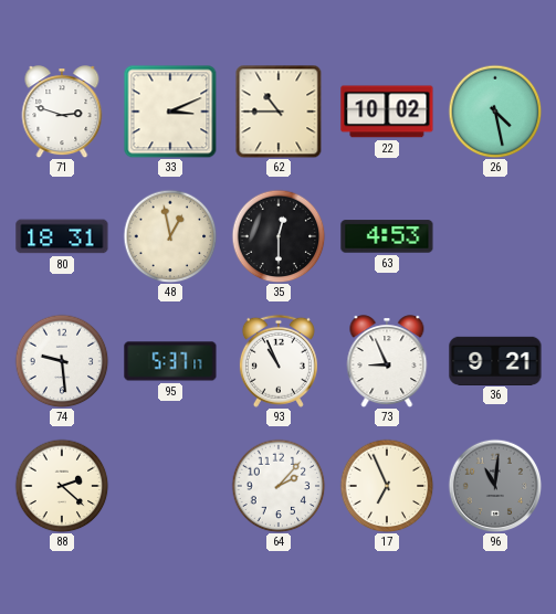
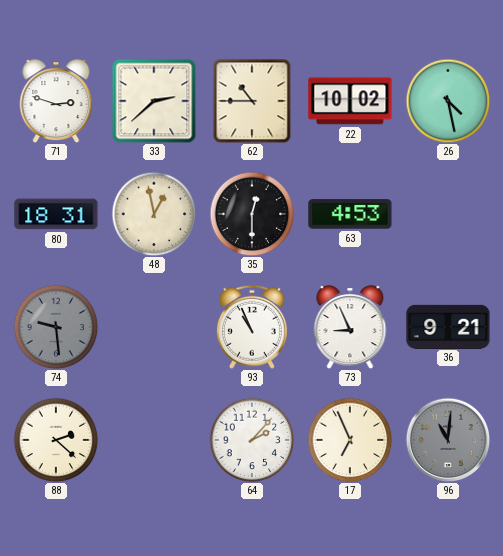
33: 3:11 -> 2:38 (154, 101)
74 dial: white -> grey (56, 327)
95: 5:37 -> none (170, 361)
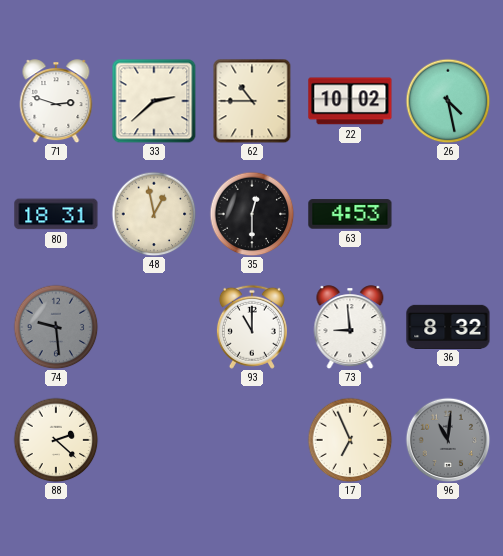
93: 10:56 -> 11:00 (252, 327)
73: 8:56 -> 8:59 (350, 327)
36: 9:21 -> 8:32 (448, 326)
64: 2:07 -> none (252, 440)
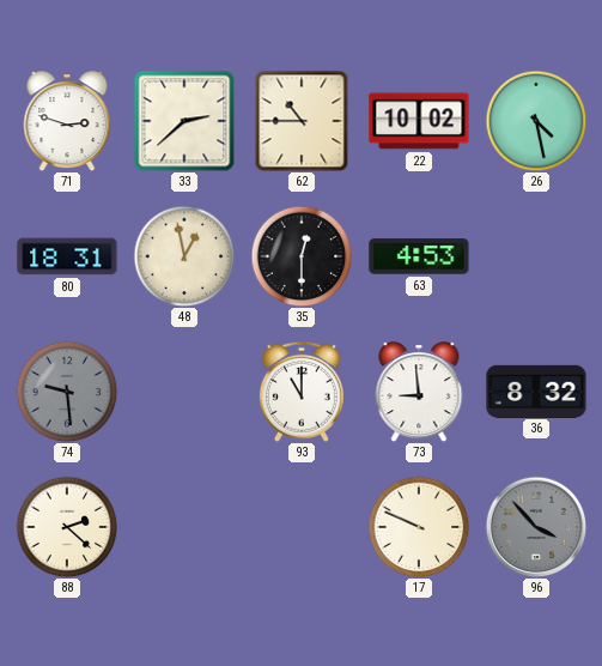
17: 6:56 -> 9:49 (419, 527)
96: 11:01 -> 3:53 (536, 527)
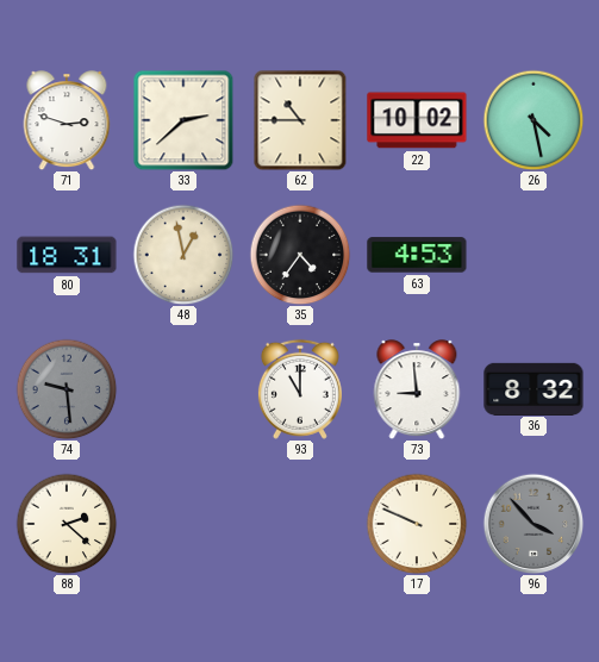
35: 12:30 -> 4:36 (300, 255)
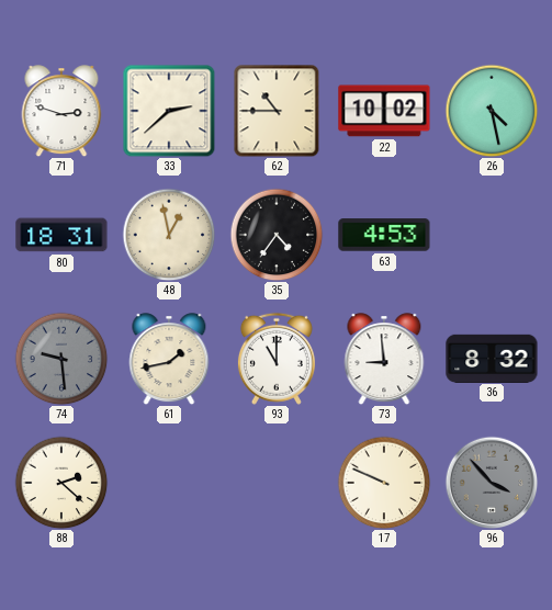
61: none -> 1:43 (169, 359)
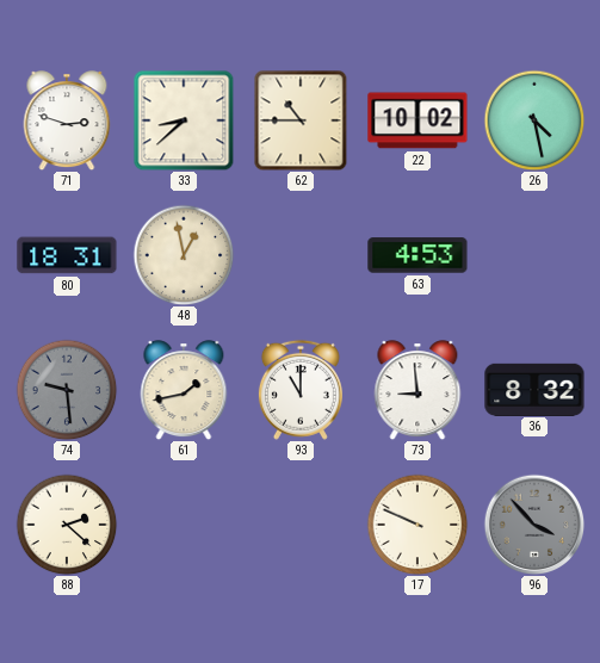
33: 2:38 -> 8:38 (184, 120)
35: 4:36 -> none (277, 235)
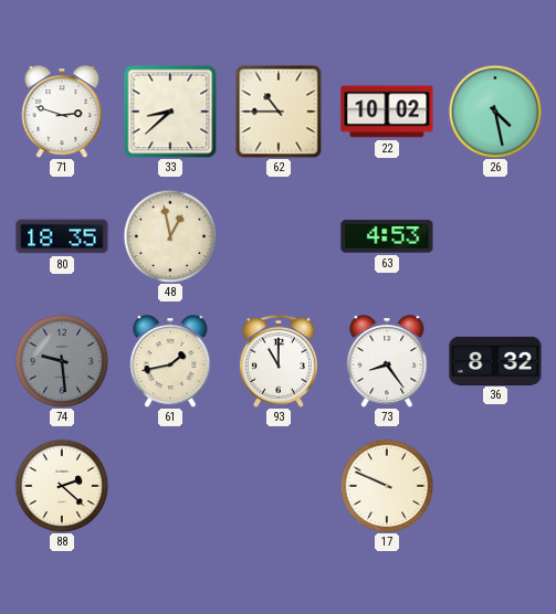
80: 18:31 -> 18:35 (62, 236)
73: 8:59 -> 8:24 (387, 361)
96: 3:53 -> none (534, 525)
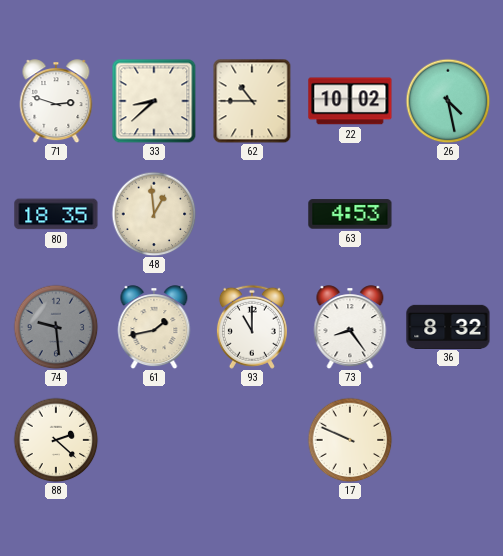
48: 12:58 -> 12:59 (154, 214)
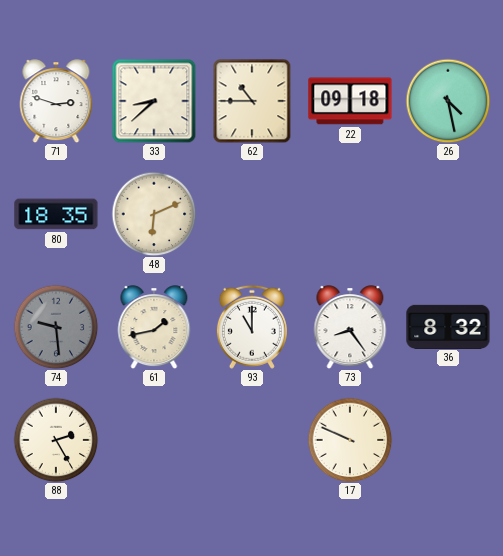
22: 10:02 -> 09:18 (350, 101)
48: 12:59 -> 6:11 (154, 214)
63: 4:53 -> none (350, 214)
88: 2:22 -> 2:25 (56, 440)
